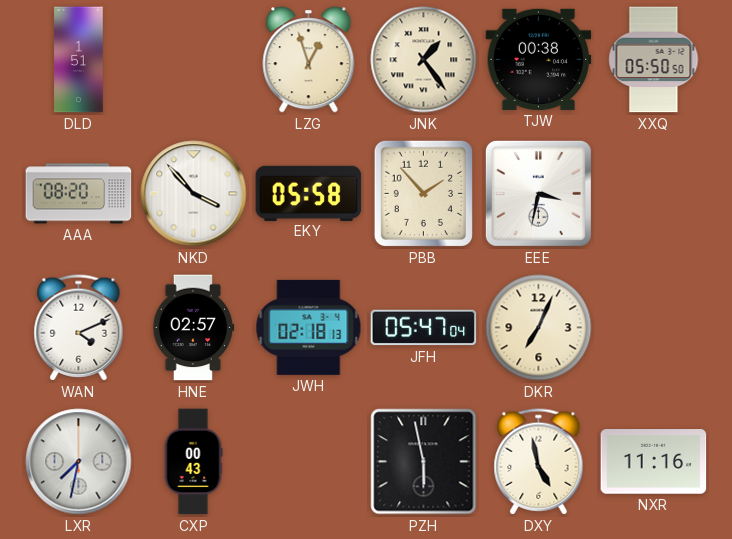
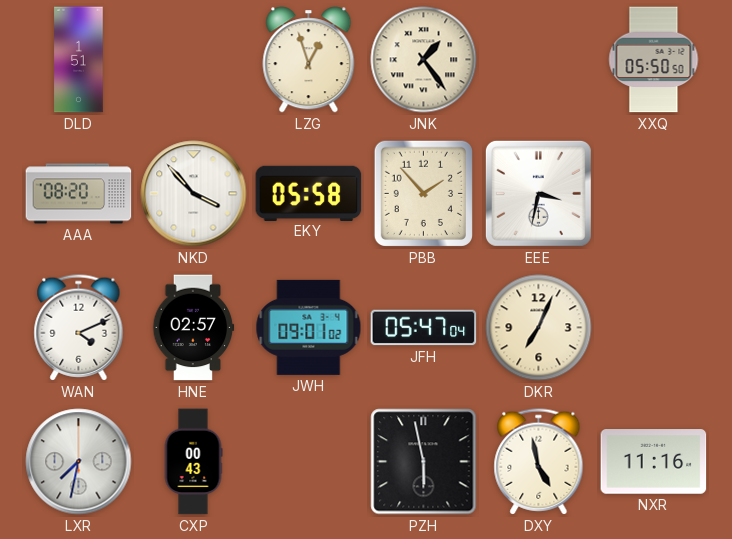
TJW: 00:38 -> none (539, 59)
JWH: 02:18 -> 09:01 (309, 327)
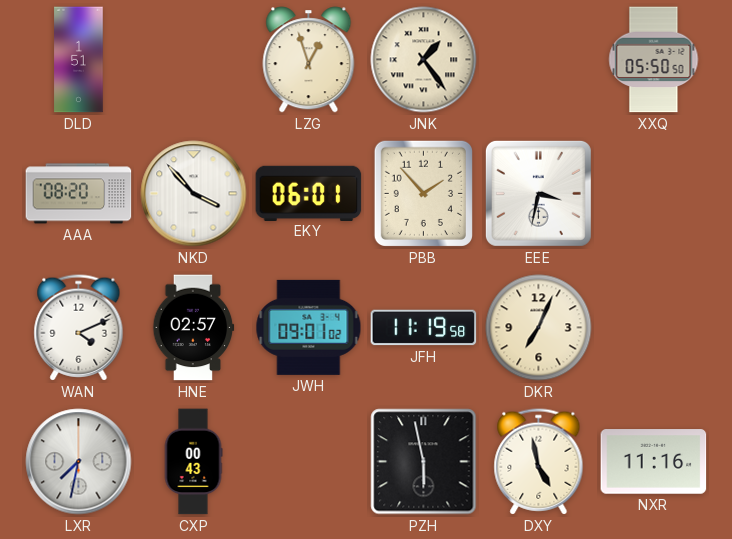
EKY: 05:58 -> 06:01 (309, 193)
JFH: 05:47 -> 11:19 (424, 328)
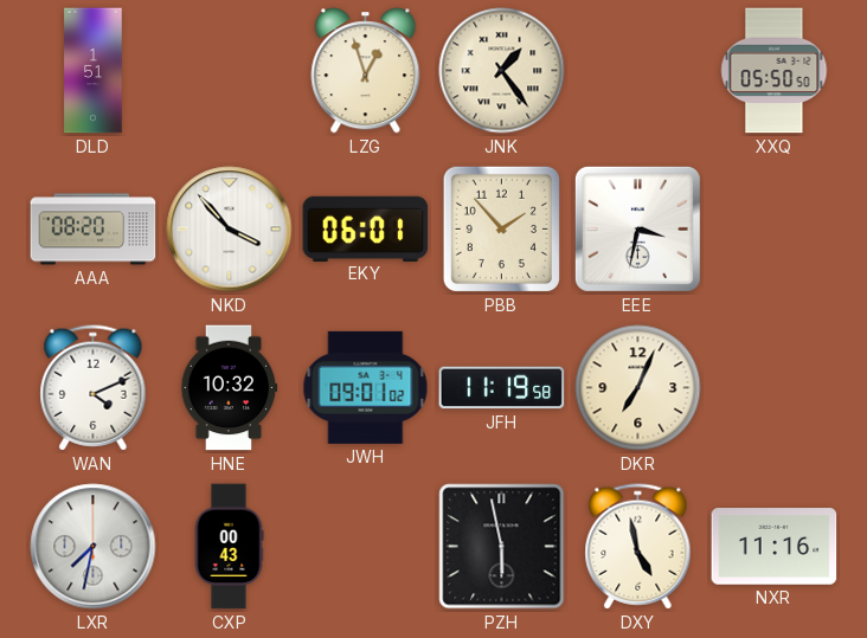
HNE: 02:57 -> 10:32 (230, 388)
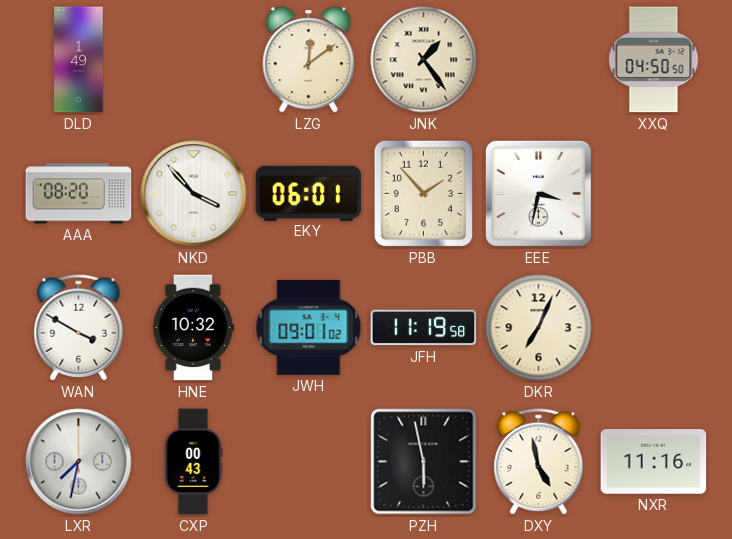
DLD: 1:51 -> 1:49 (79, 60)
LZG: 12:57 -> 12:09 (309, 60)
XXQ: 05:50 -> 04:50 (654, 60)
WAN: 4:11 -> 3:50 (79, 328)
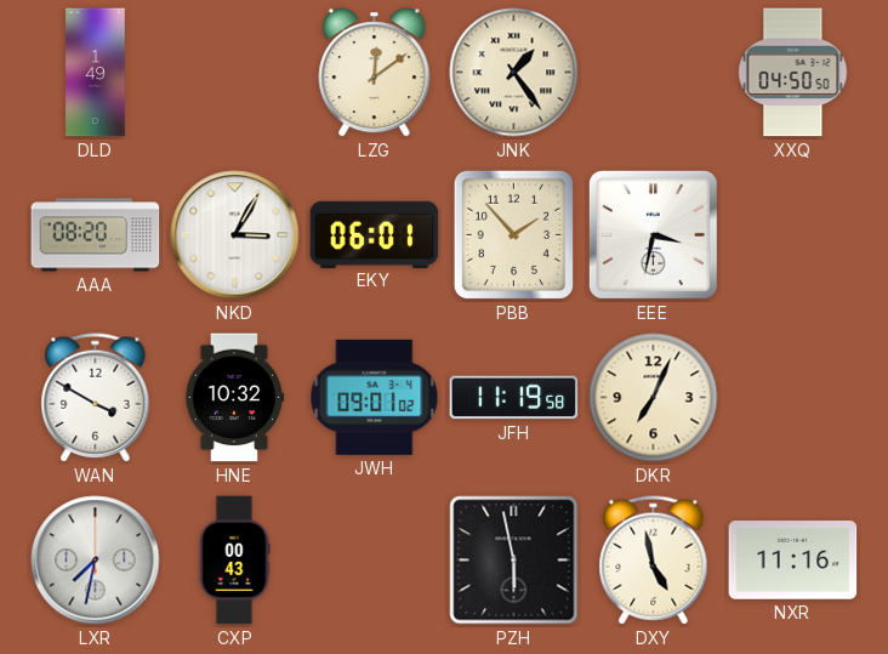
NKD: 3:53 -> 3:05 (235, 235)
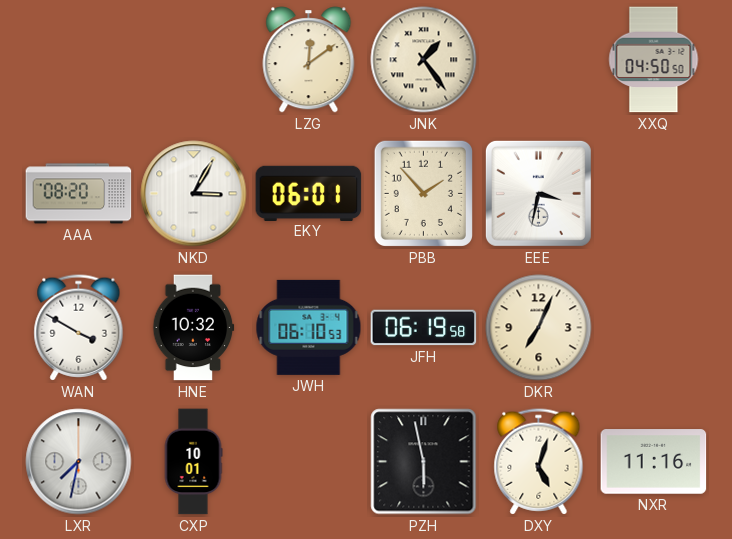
DLD: 1:49 -> none (96, 73)
JWH: 09:01 -> 06:10 (309, 327)
JFH: 11:19 -> 06:19 (424, 328)
CXP: 00:43 -> 10:01 (193, 462)
DXY: 4:58 -> 5:03 (539, 462)
